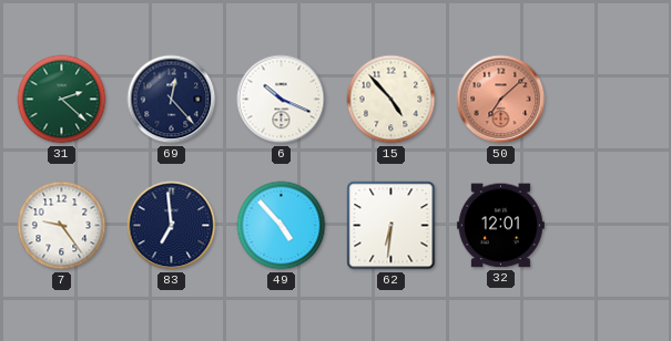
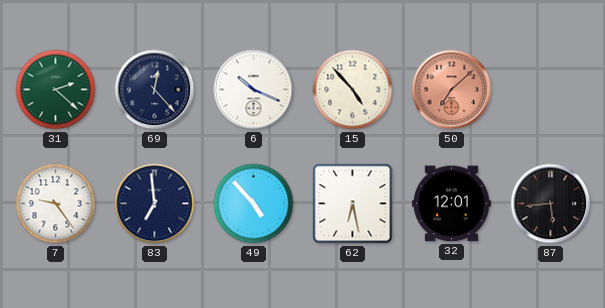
62: 6:31 -> 6:28 (353, 204)
87: none -> 5:44 (551, 204)
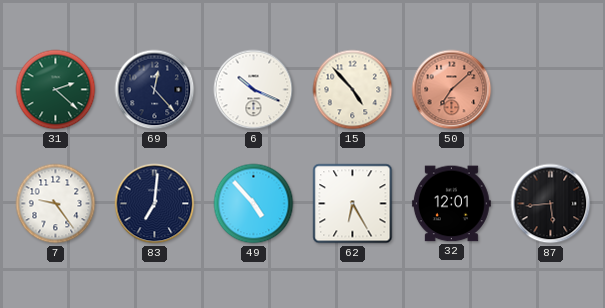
83: 6:59 -> 7:01 (155, 204)
62: 6:28 -> 6:25 (353, 204)
